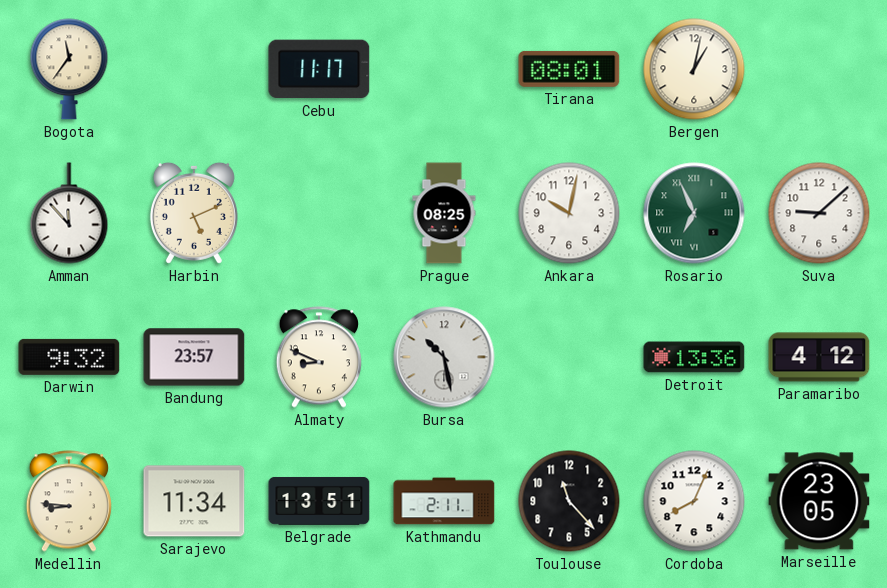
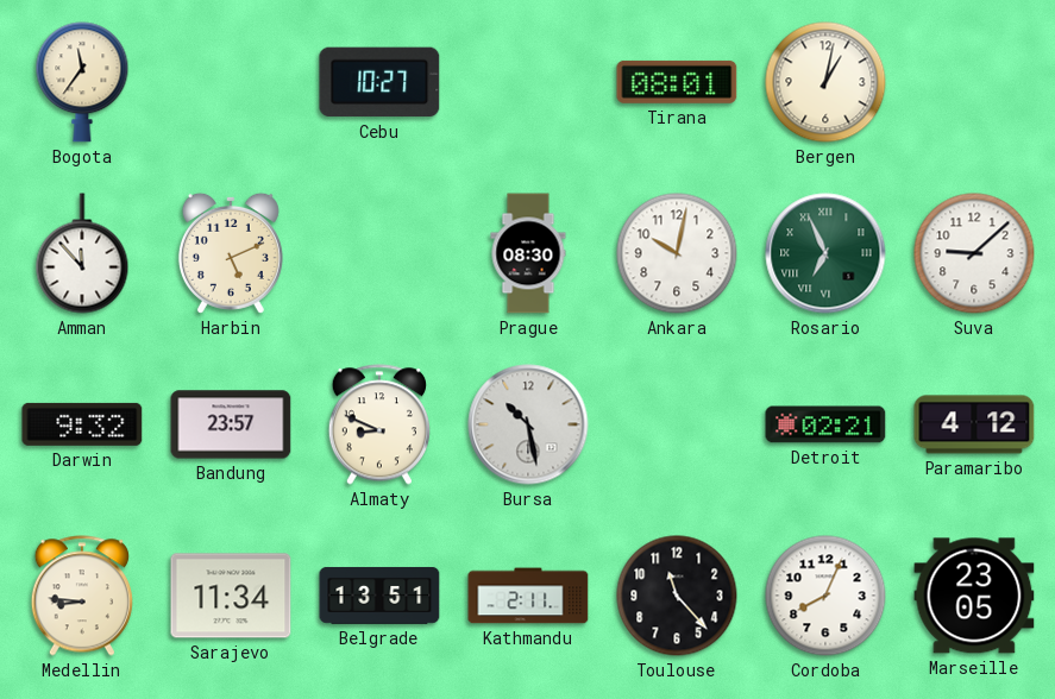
Cebu: 11:17 -> 10:27 (379, 82)
Prague: 08:25 -> 08:30 (528, 253)
Detroit: 13:36 -> 02:21 (825, 424)
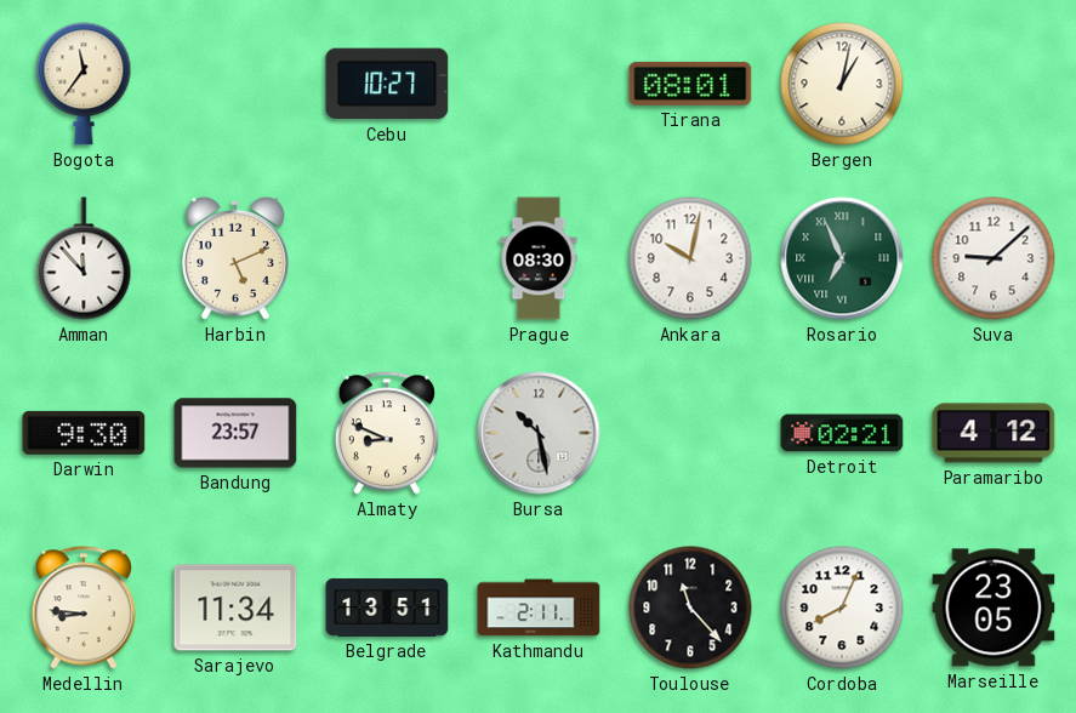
Darwin: 9:32 -> 9:30 (84, 433)
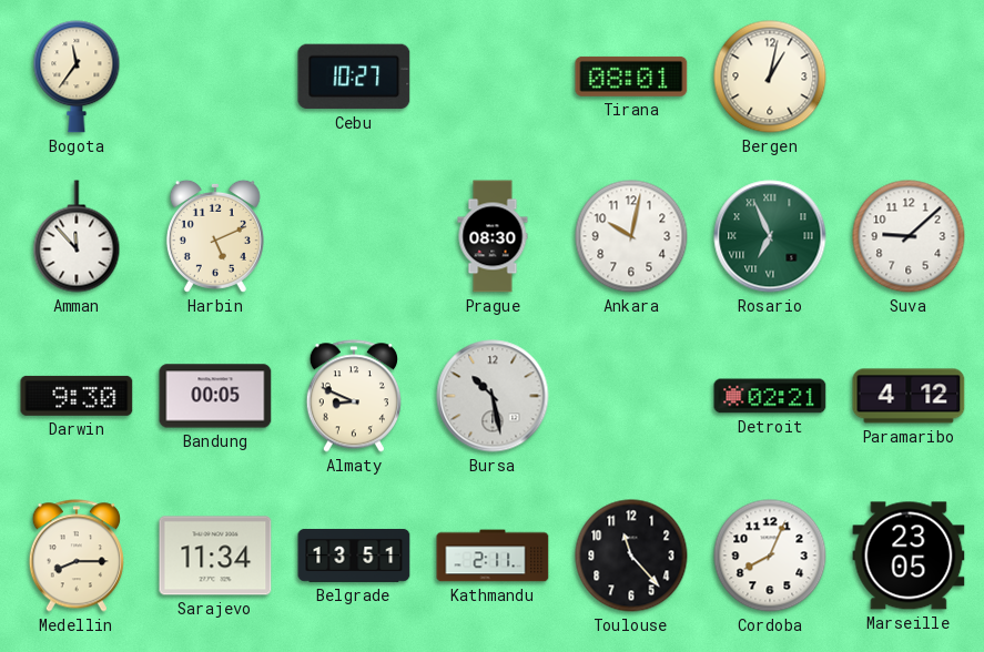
Bandung: 23:57 -> 00:05 (215, 396)
Medellin: 8:46 -> 8:15 (77, 556)
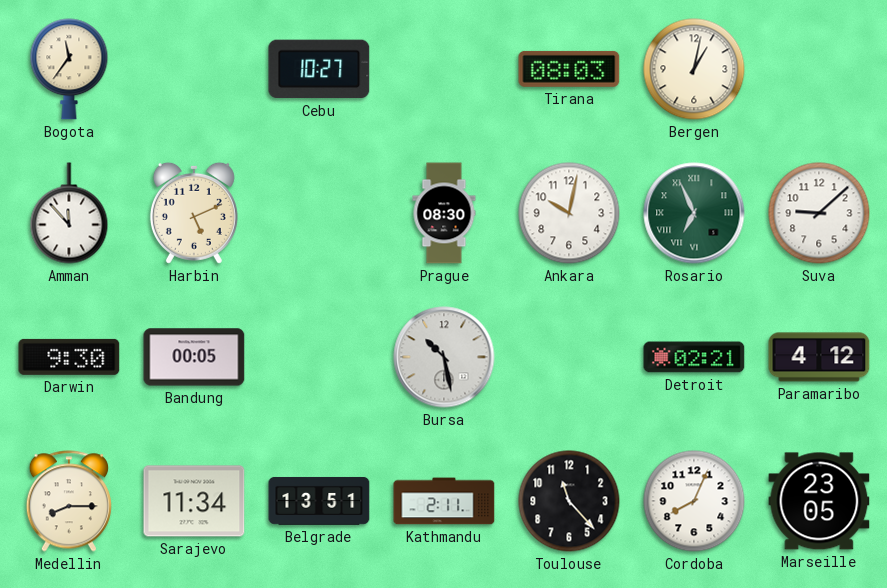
Tirana: 08:01 -> 08:03 (569, 69)
Almaty: 8:49 -> none (354, 396)
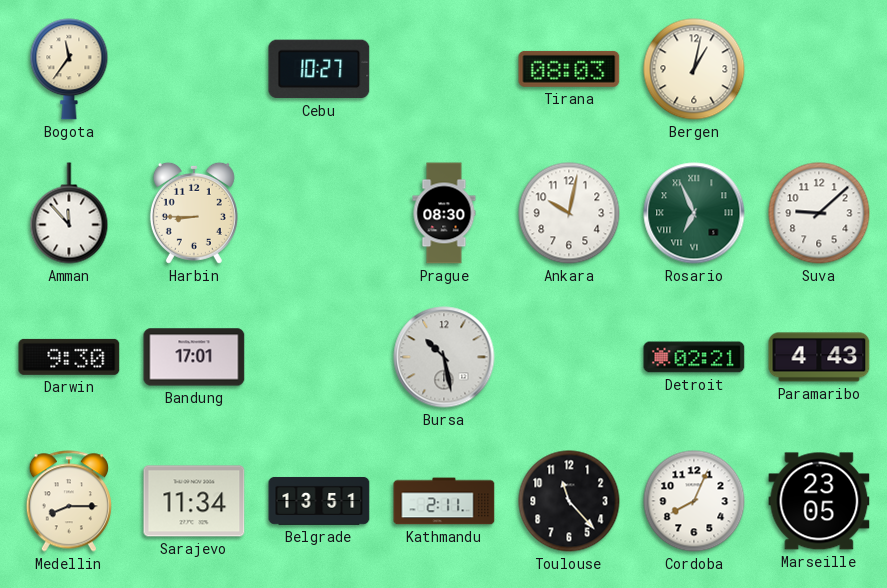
Harbin: 5:11 -> 8:45 (194, 213)
Bandung: 00:05 -> 17:01 (194, 357)
Paramaribo: 4:12 -> 4:43 (819, 357)
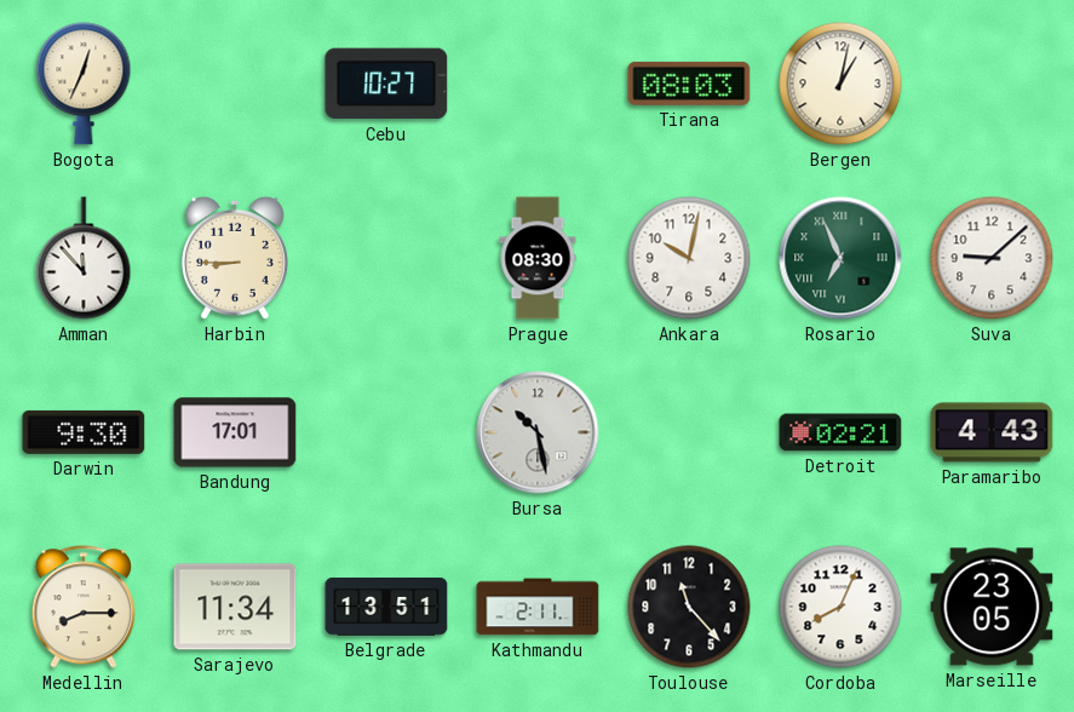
Bogota: 11:36 -> 12:34 (84, 84)
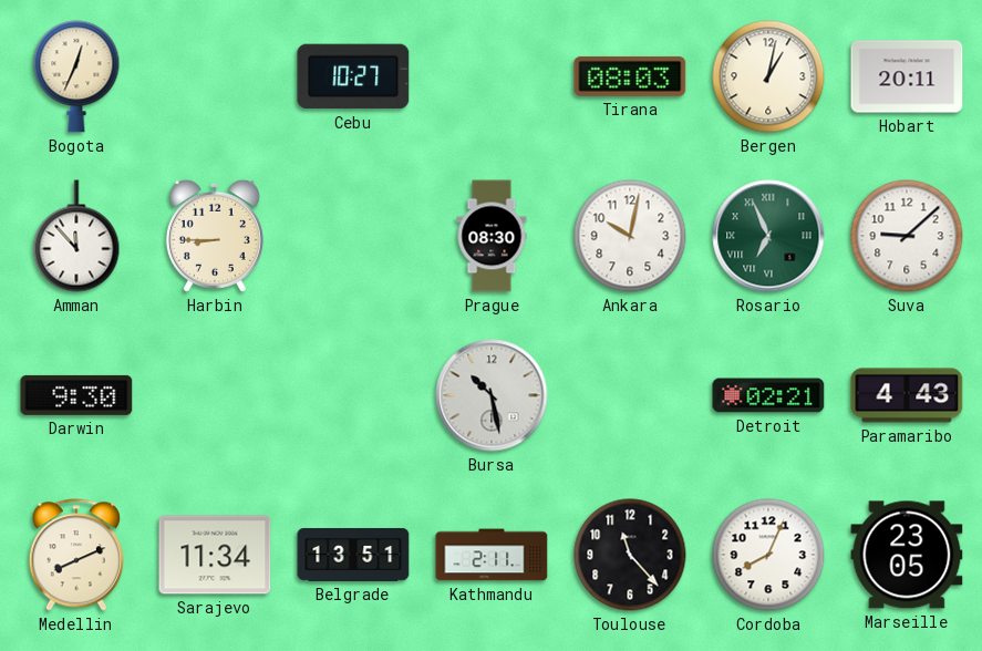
Hobart: none -> 20:11 (907, 76)
Bandung: 17:01 -> none (235, 432)
Medellin: 8:15 -> 8:11 (76, 555)
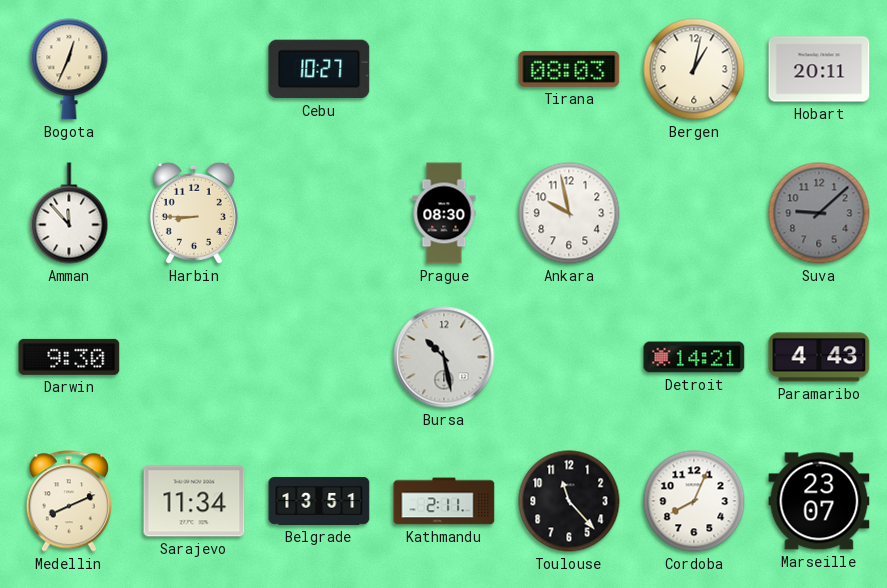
Ankara: 10:02 -> 9:58 (569, 213)
Rosario: 6:56 -> none (768, 236)
Suva dial: white -> grey (819, 213)
Detroit: 02:21 -> 14:21 (694, 357)
Marseille: 23:05 -> 23:07 (819, 501)
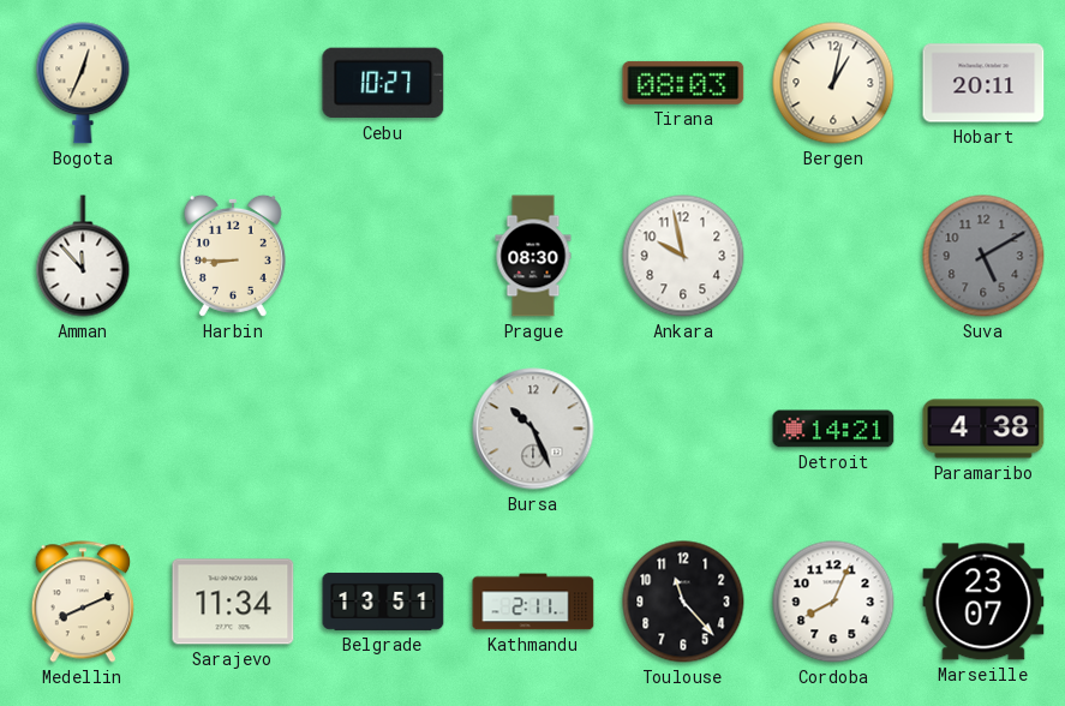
Suva: 9:08 -> 5:10 (983, 256)
Darwin: 9:30 -> none (69, 357)
Bursa: 10:28 -> 10:26 (533, 429)
Paramaribo: 4:43 -> 4:38 (983, 429)
